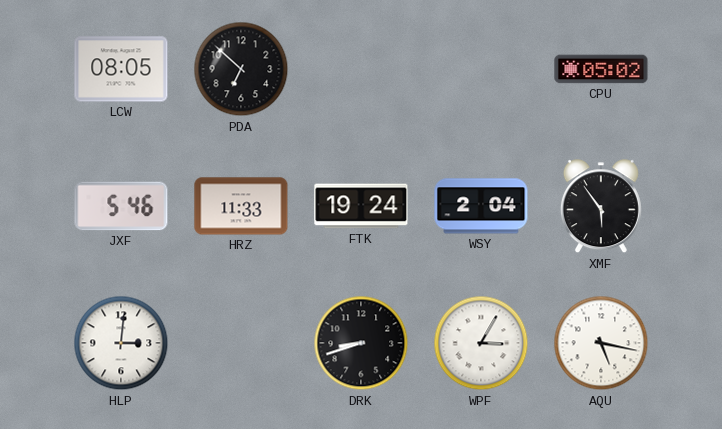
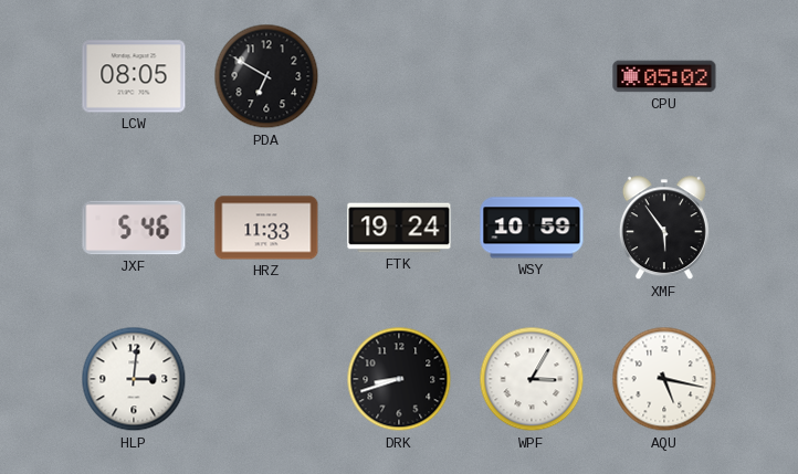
PDA: 6:52 -> 6:50 (266, 76)
WSY: 2:04 -> 10:59 (532, 228)
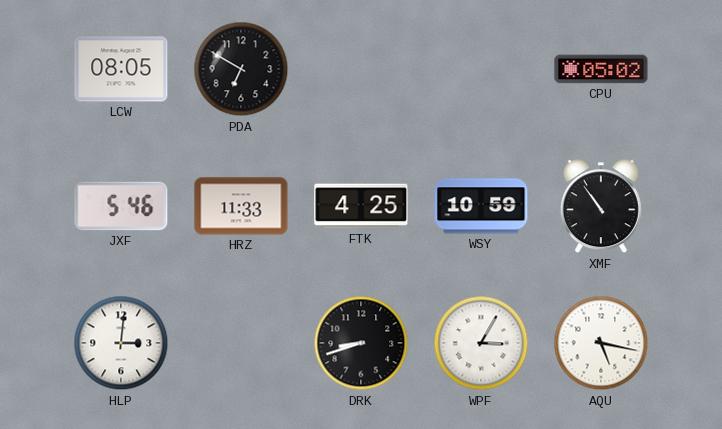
FTK: 19:24 -> 4:25 (361, 206)
XMF: 5:54 -> 10:54 (601, 207)
